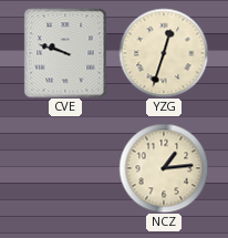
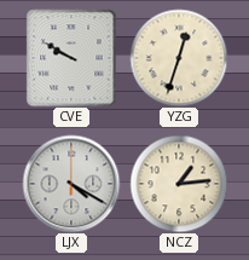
CVE: 9:48 -> 9:50 (71, 58)
LJX: none -> 4:20 (71, 184)
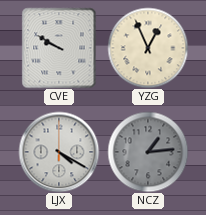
YZG: 12:33 -> 12:56 (148, 48)
NCZ dial: cream -> grey (148, 152)
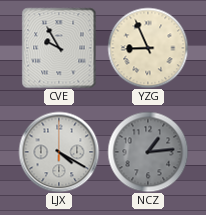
CVE: 9:50 -> 9:55 (59, 48)
YZG: 12:56 -> 8:56 (148, 48)
